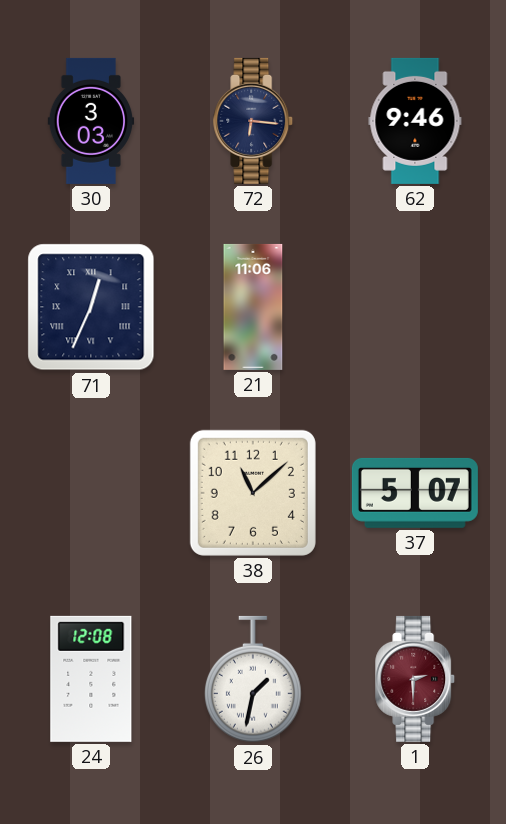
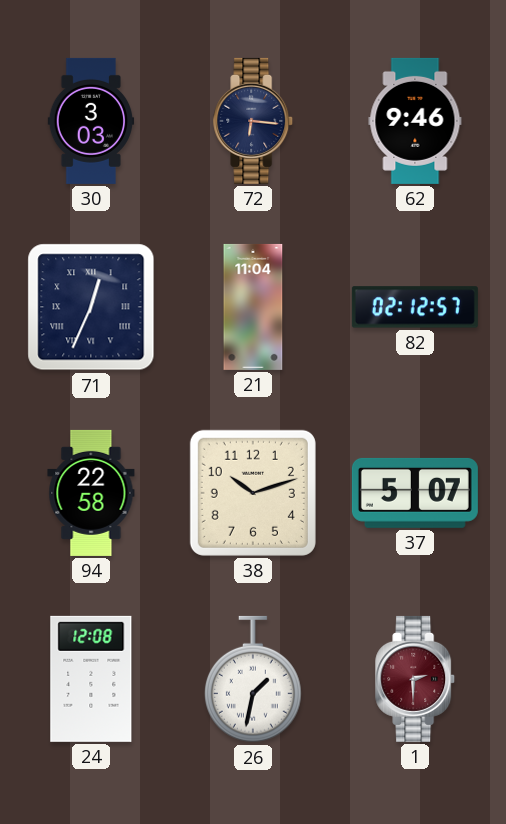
21: 11:06 -> 11:04 (253, 307)
82: none -> 02:12 (415, 307)
94: none -> 22:58 (91, 493)
38: 11:08 -> 10:12 (253, 493)
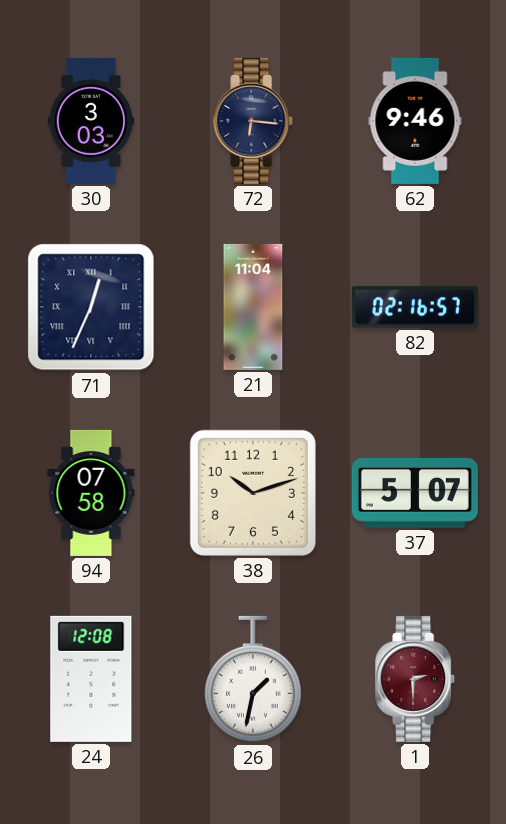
82: 02:12 -> 02:16 (415, 307)
94: 22:58 -> 07:58 (91, 493)
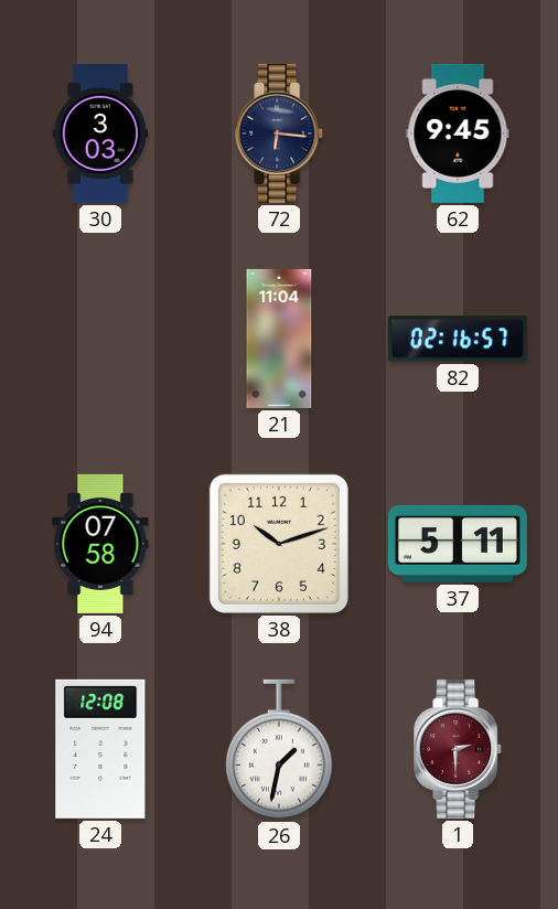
62: 9:46 -> 9:45 (458, 133)
71: 12:34 -> none (91, 307)
37: 5:07 -> 5:11 (458, 544)
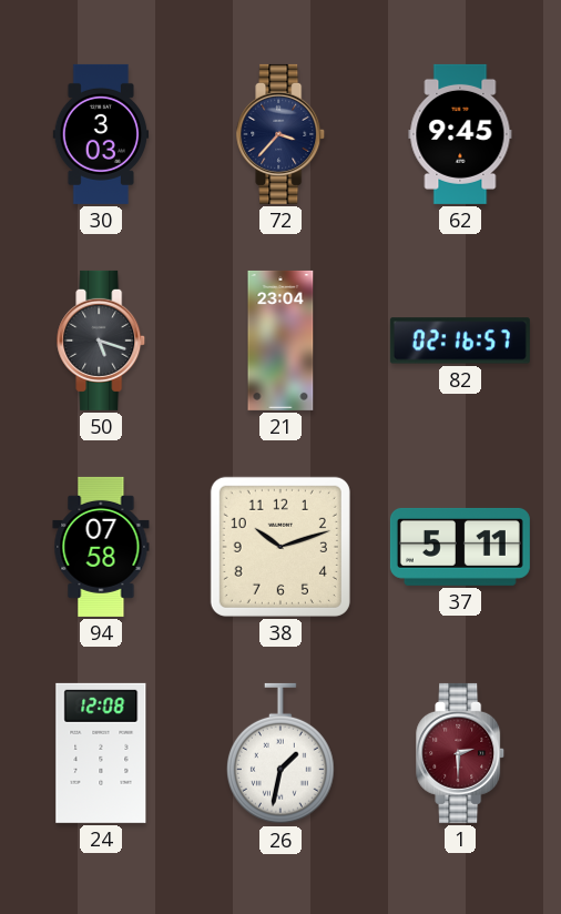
72: 6:16 -> 3:37 (282, 134)
50: none -> 5:18 (102, 341)
21: 11:04 -> 23:04 (280, 341)
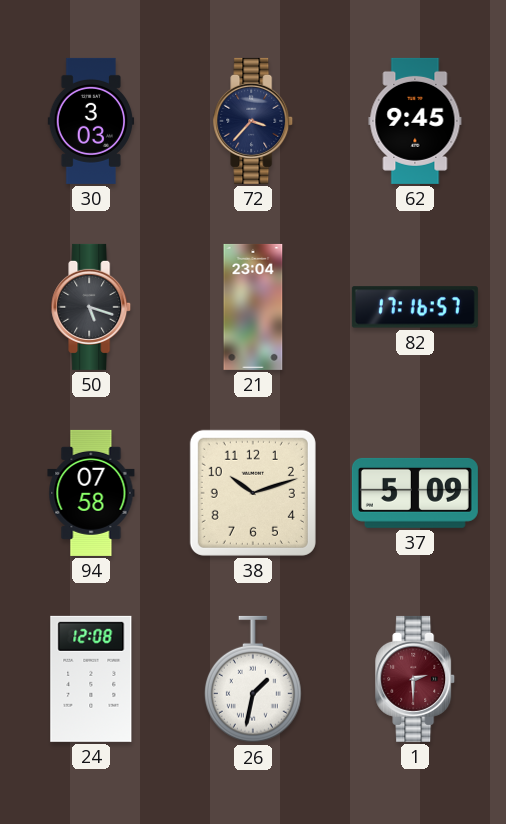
82: 02:16 -> 17:16 (415, 307)
37: 5:11 -> 5:09 (415, 493)
